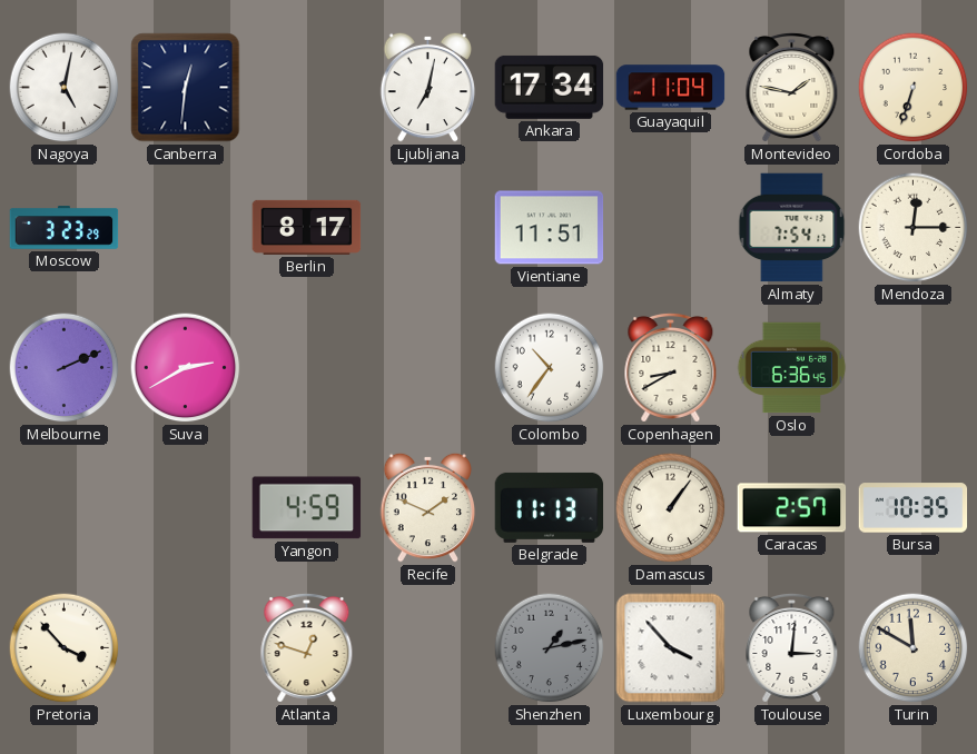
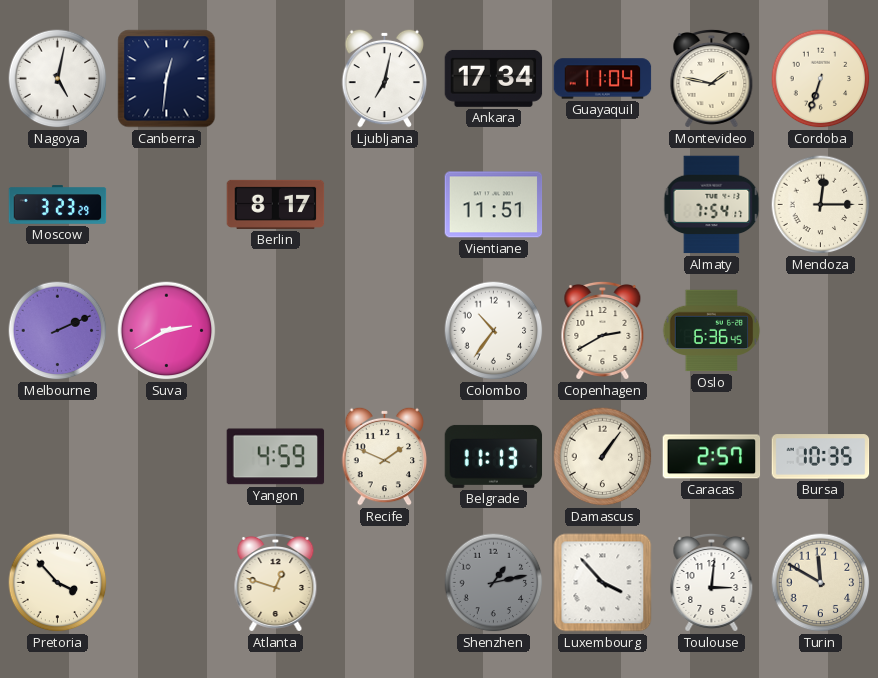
Copenhagen: 8:40 -> 2:40 (603, 330)
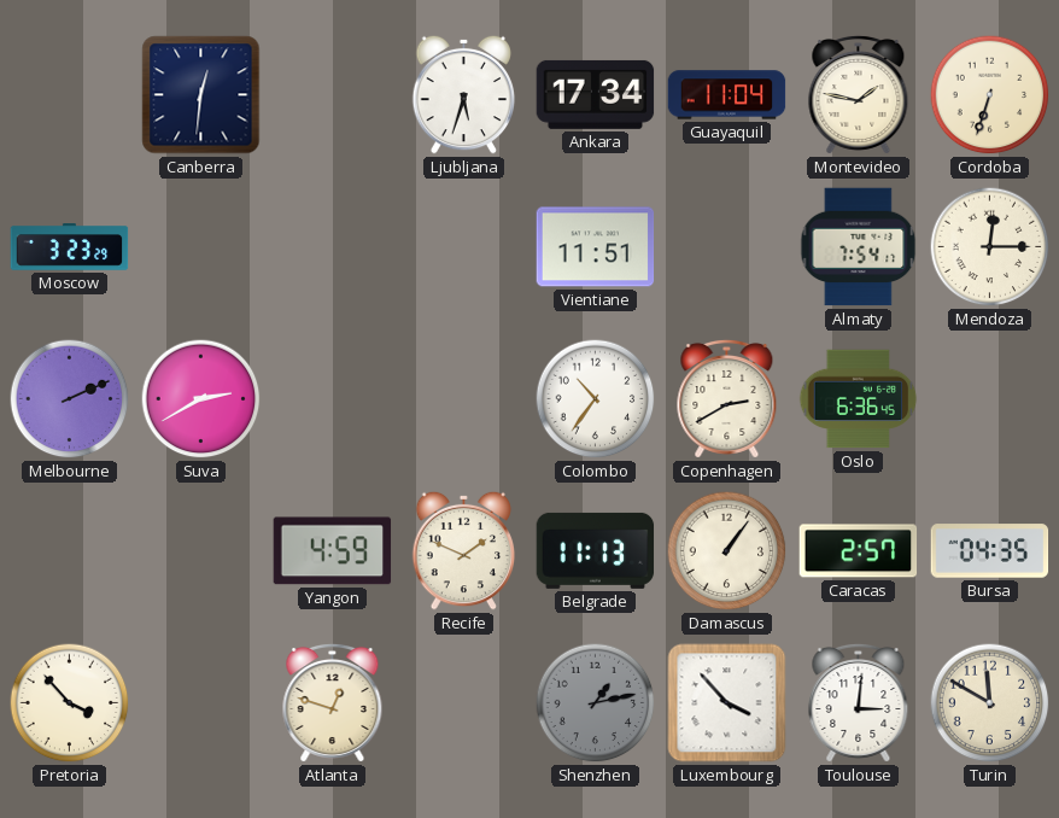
Nagoya: 5:02 -> none (58, 79)
Ljubljana: 7:02 -> 5:33 (464, 94)
Berlin: 8:17 -> none (276, 204)
Bursa: 10:35 -> 04:35 (990, 551)
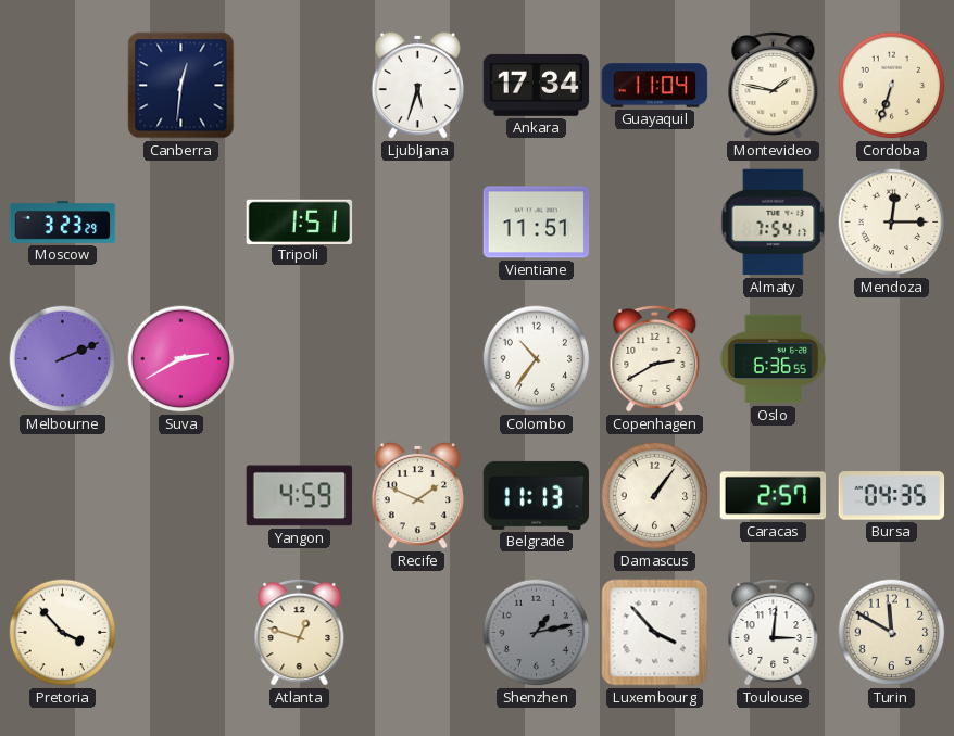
Tripoli: none -> 1:51 (300, 221)
Oslo: 6:36:45 -> 6:36:55 (774, 359)
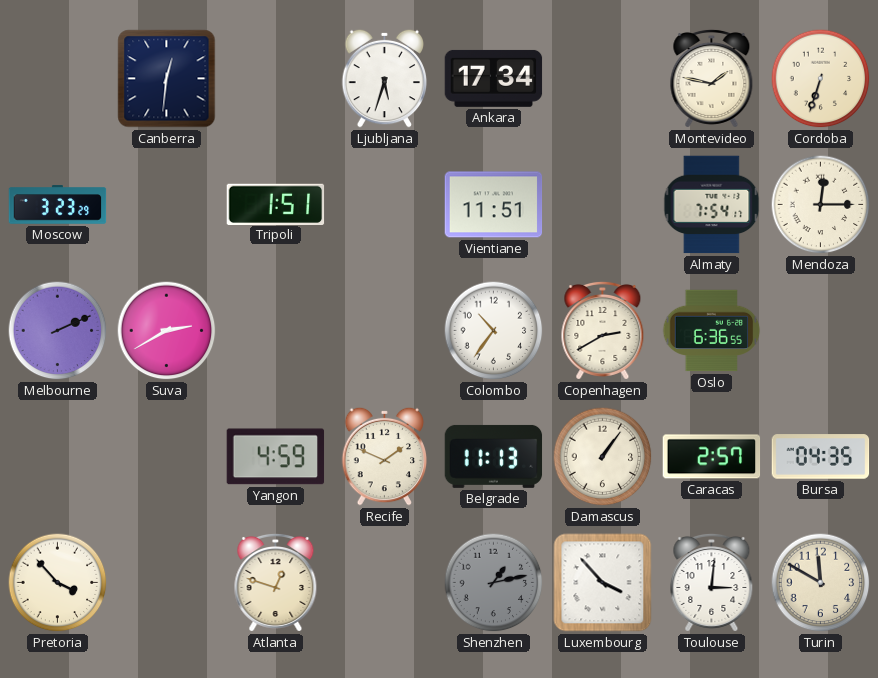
Guayaquil: 11:04 -> none (655, 86)
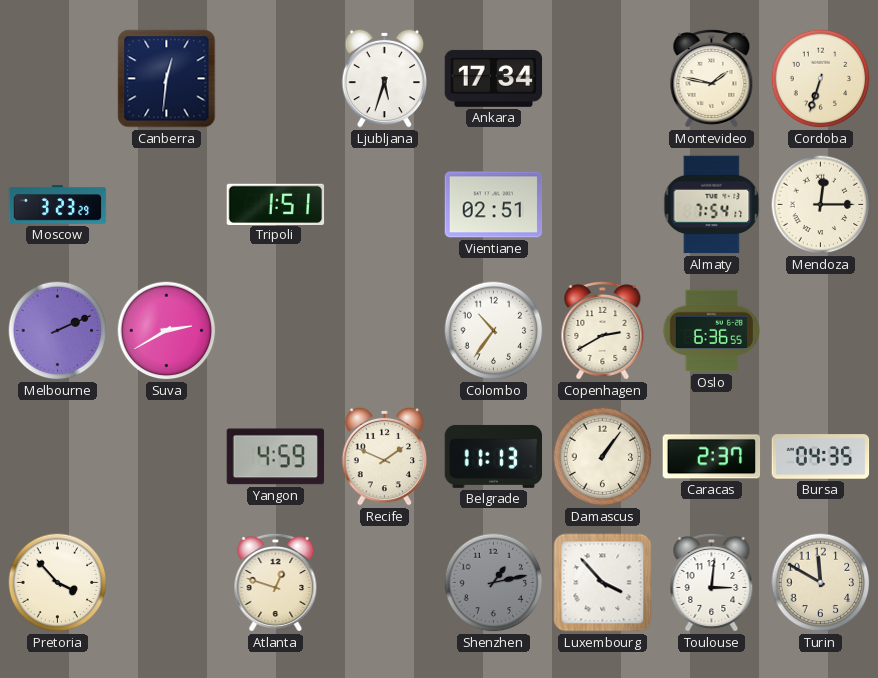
Vientiane: 11:51 -> 02:51 (494, 205)
Caracas: 2:57 -> 2:37 (712, 457)
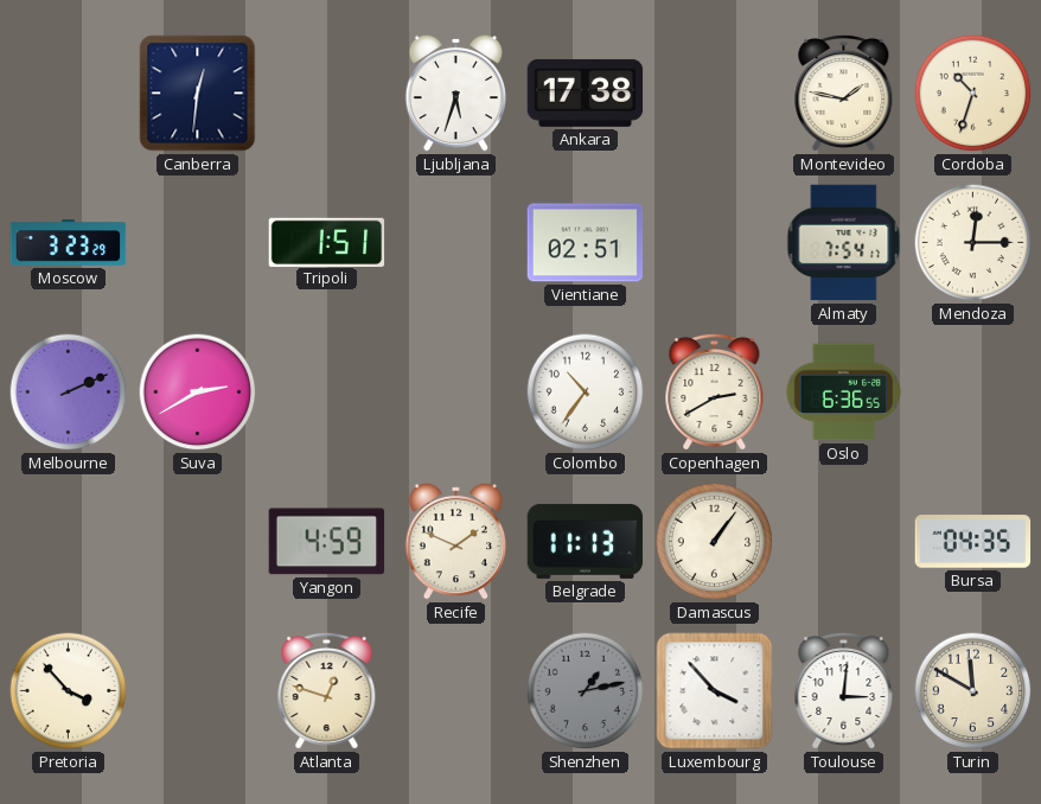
Ankara: 17:34 -> 17:38 (586, 92)
Cordoba: 6:33 -> 10:33 (973, 94)
Caracas: 2:37 -> none (712, 457)
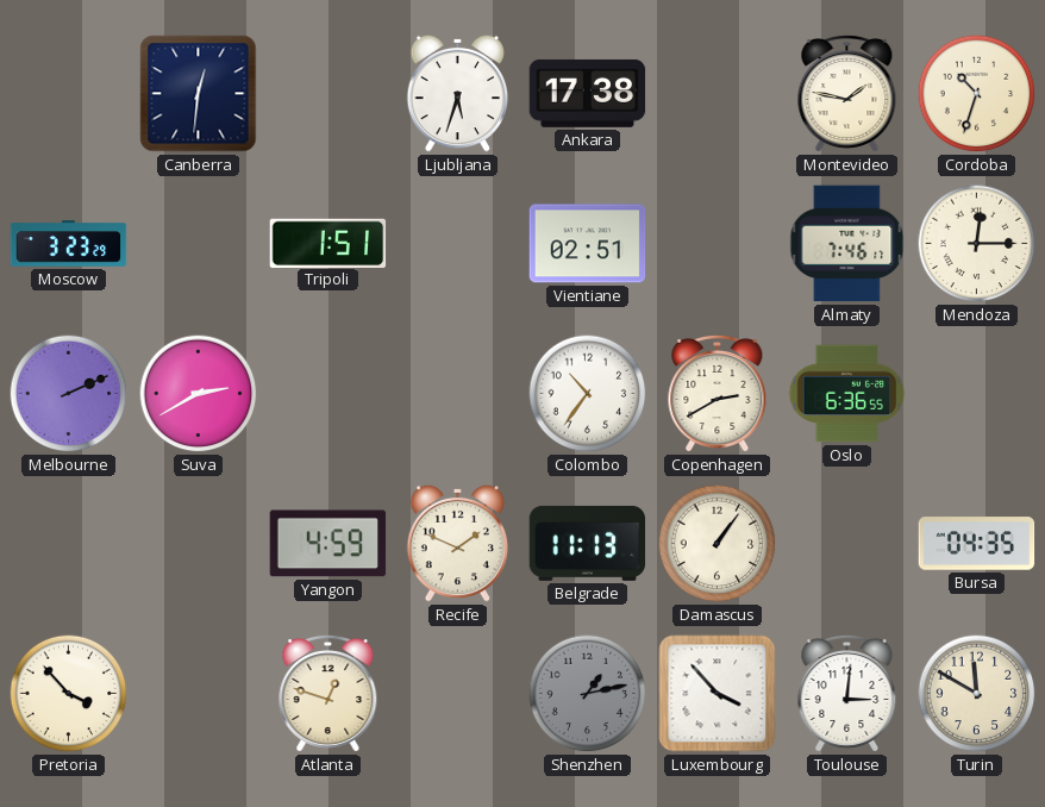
Almaty: 7:54 -> 7:46 (847, 244)
